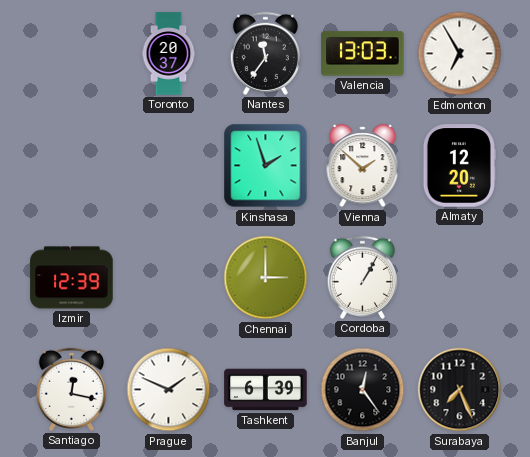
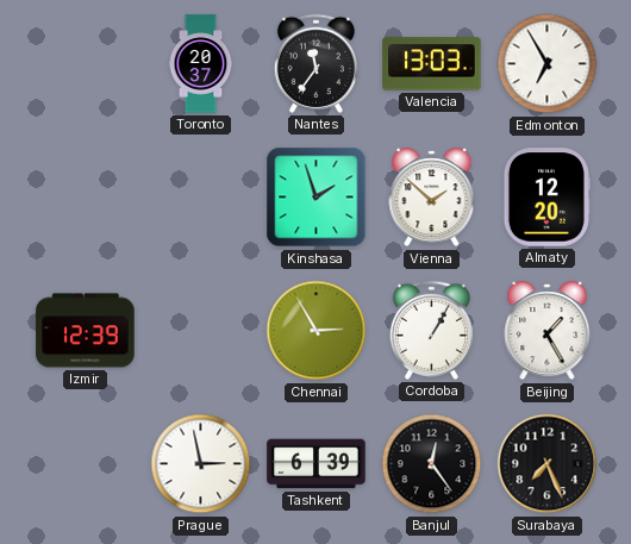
Chennai: 3:00 -> 2:55 (317, 331)
Beijing: none -> 1:25 (548, 331)
Santiago: 12:17 -> none (71, 389)
Prague: 1:49 -> 2:58 (201, 464)
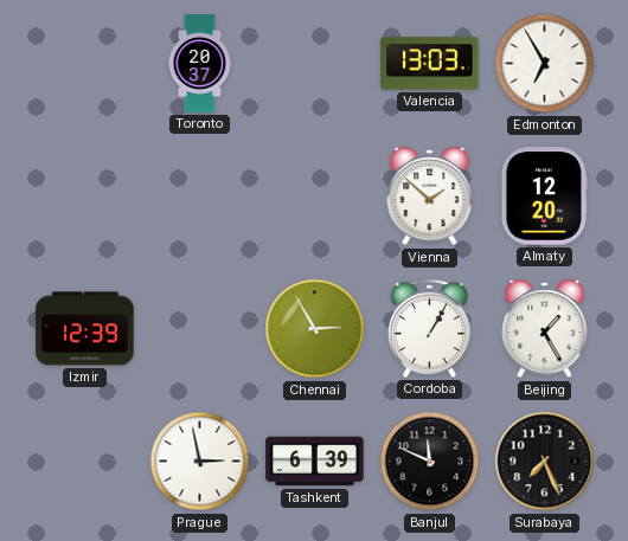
Nantes: 11:36 -> none (315, 63)
Kinshasa: 1:57 -> none (317, 198)
Banjul: 12:24 -> 11:49 (430, 462)
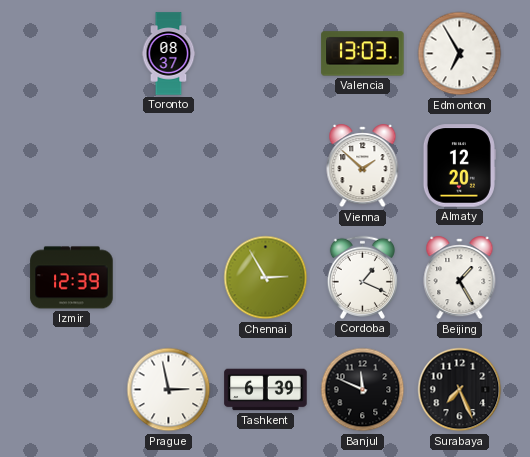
Toronto: 20:37 -> 08:37 (169, 54)
Cordoba: 1:05 -> 1:19 (362, 277)
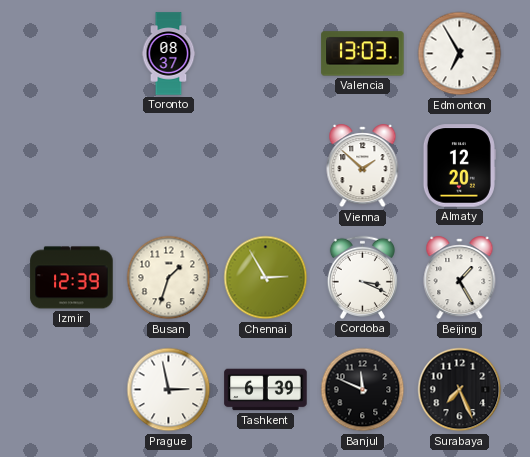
Busan: none -> 1:33 (169, 278)
Cordoba: 1:19 -> 3:19 (362, 277)
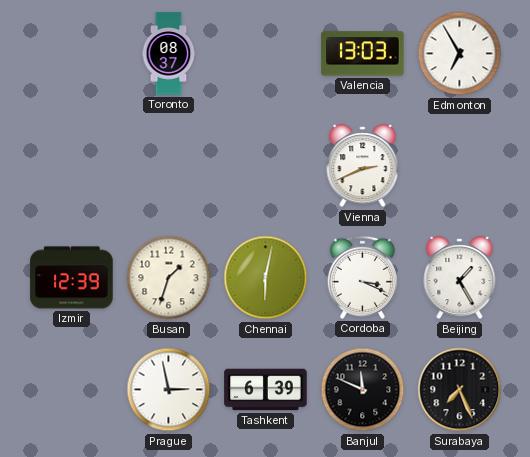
Vienna: 1:52 -> 2:41 (363, 166)
Almaty: 12:20 -> none (459, 166)
Chennai: 2:55 -> 6:02 (266, 278)
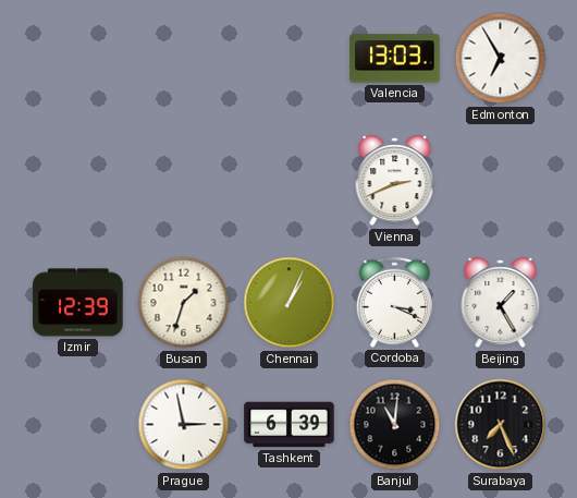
Toronto: 08:37 -> none (169, 54)
Chennai: 6:02 -> 1:04 (290, 303)
Banjul: 11:49 -> 11:01 (395, 425)
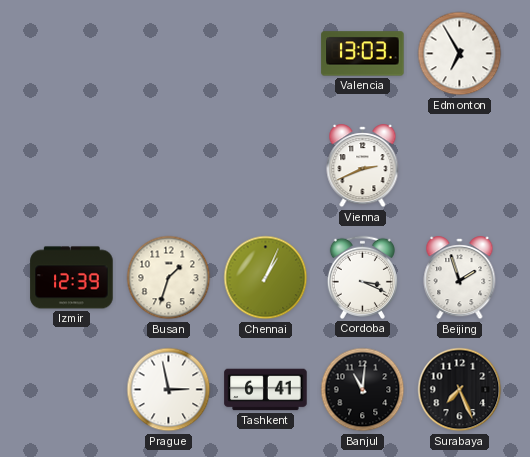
Beijing: 1:25 -> 1:57 (460, 278)
Tashkent: 6:39 -> 6:41 (266, 390)
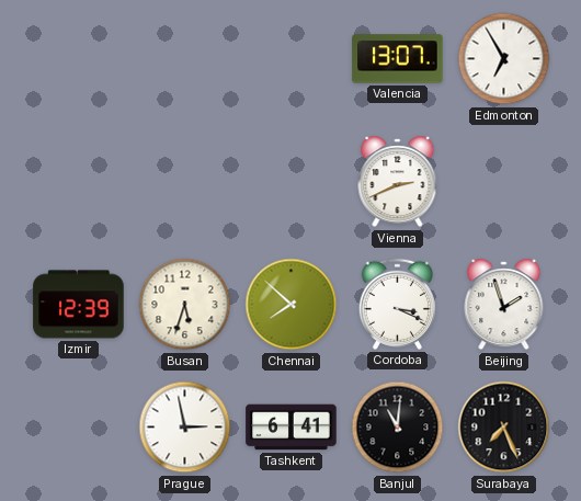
Valencia: 13:03 -> 13:07 (398, 59)
Busan: 1:33 -> 5:33 (185, 305)
Chennai: 1:04 -> 7:52 (292, 305)
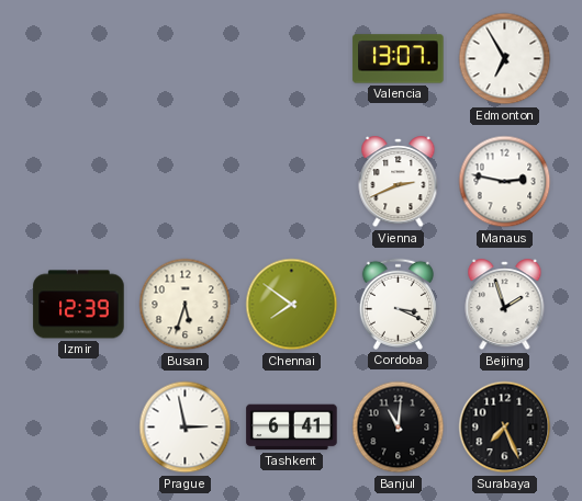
Manaus: none -> 2:47 (505, 182)
Chennai: 7:52 -> 7:51 (292, 305)
